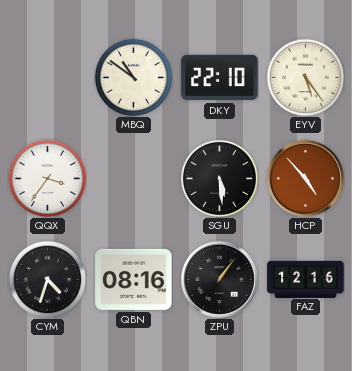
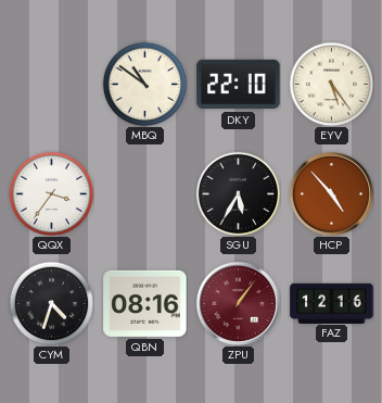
SGU: 5:29 -> 5:35 (238, 193)
ZPU dial: black -> burgundy (238, 303)
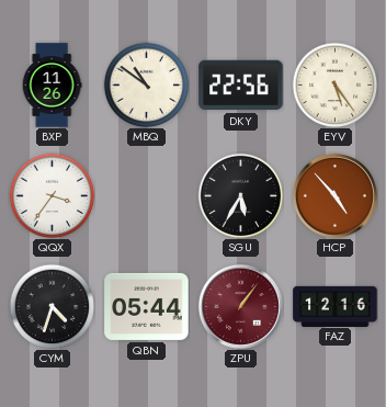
BXP: none -> 11:26 (52, 86)
DKY: 22:10 -> 22:56 (241, 86)
QBN: 08:16 -> 05:44 (147, 306)
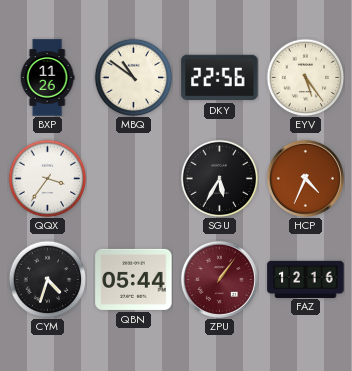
HCP: 4:53 -> 4:34 (305, 178)
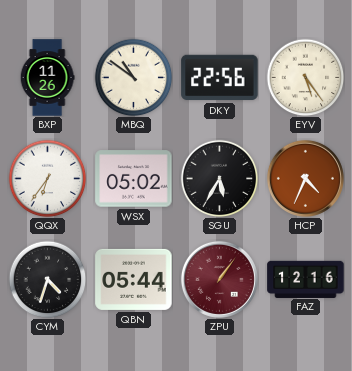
QQX: 3:36 -> 6:36 (47, 178)
WSX: none -> 05:02 (134, 179)
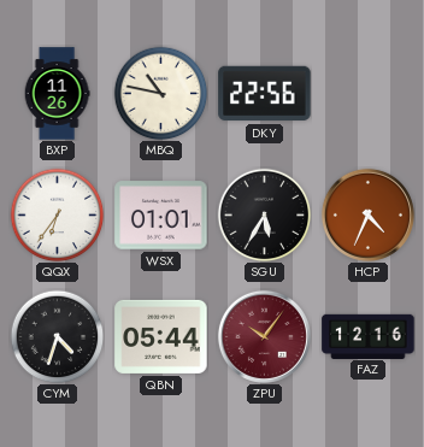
MBQ: 10:51 -> 10:47 (160, 93)
EYV: 5:24 -> none (305, 77)
WSX: 05:02 -> 01:01 (161, 216)
ZPU: 1:06 -> 10:06 (264, 336)
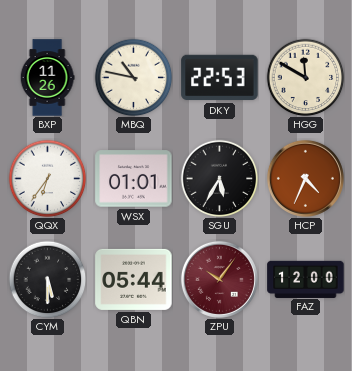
DKY: 22:56 -> 22:53 (220, 78)
HGG: none -> 11:50 (305, 77)
CYM: 4:33 -> 5:30 (47, 279)
FAZ: 12:16 -> 12:00 (306, 279)
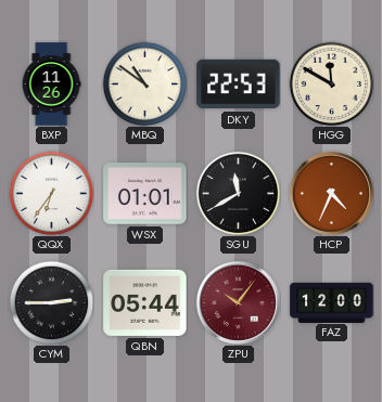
MBQ: 10:47 -> 10:51 (144, 83)
SGU: 5:35 -> 11:40 (238, 193)
CYM: 5:30 -> 2:45 (51, 302)
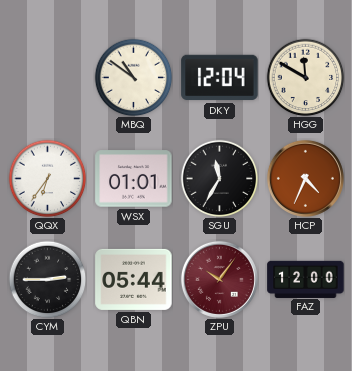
BXP: 11:26 -> none (51, 85)
DKY: 22:53 -> 12:04 (220, 78)
SGU: 11:40 -> 11:35 (219, 178)
